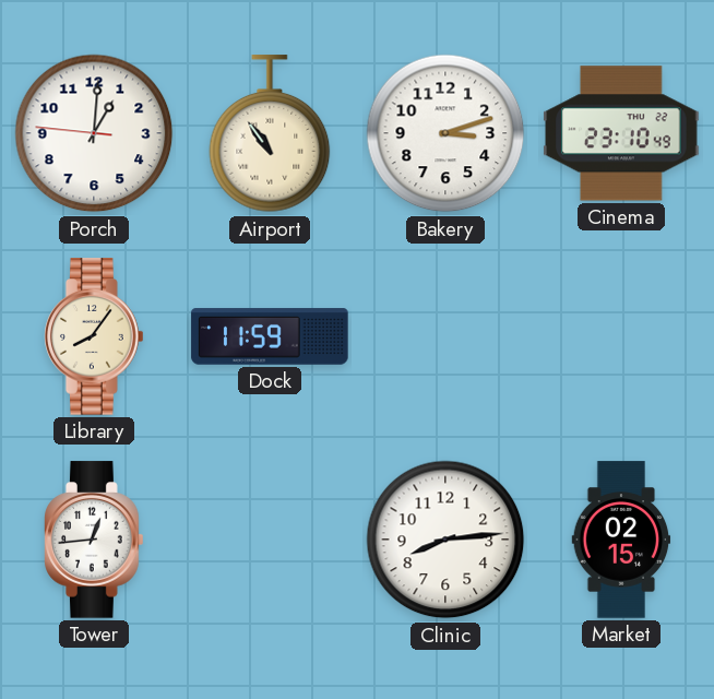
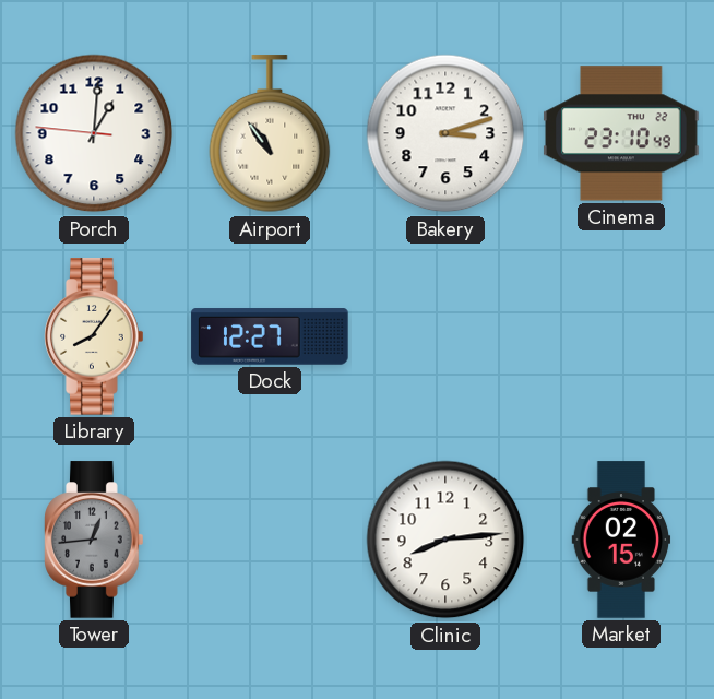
Dock: 11:59 -> 12:27 (270, 336)
Tower dial: white -> grey (94, 540)
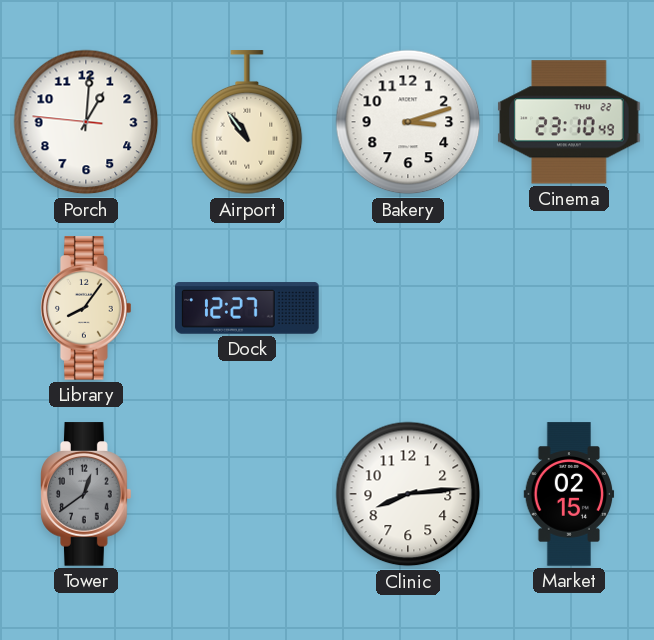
Tower: 12:44 -> 12:39 (86, 494)
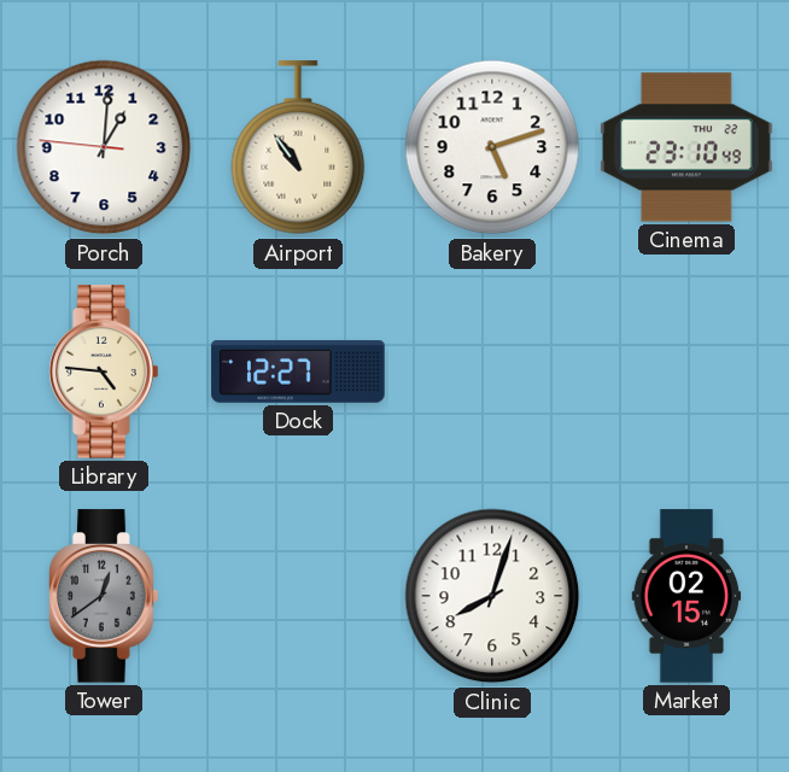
Bakery: 3:12 -> 5:12 (492, 147)
Library: 8:06 -> 4:46 (104, 372)
Clinic: 8:14 -> 8:03 (492, 596)
